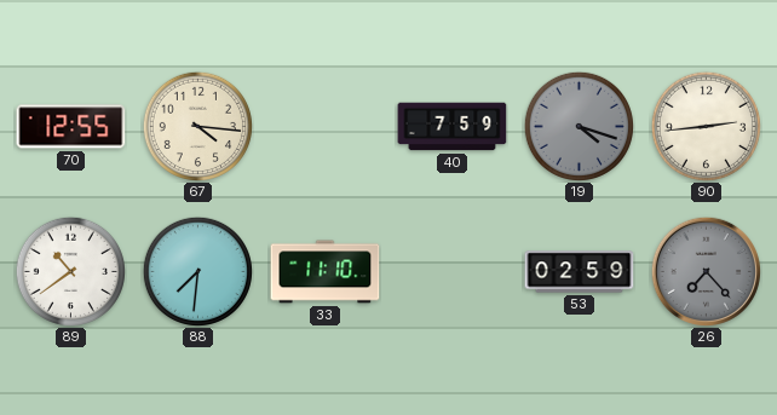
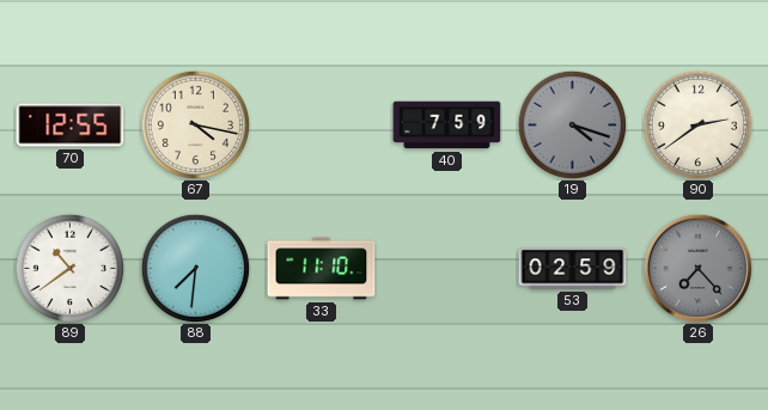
67: 4:16 -> 4:17 (195, 124)
90: 2:44 -> 2:39 (697, 124)
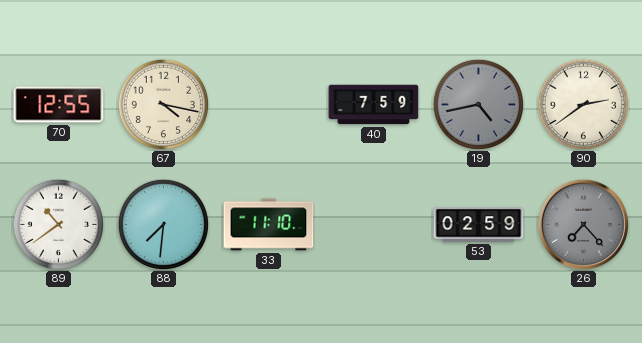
19: 4:18 -> 4:43 (478, 104)
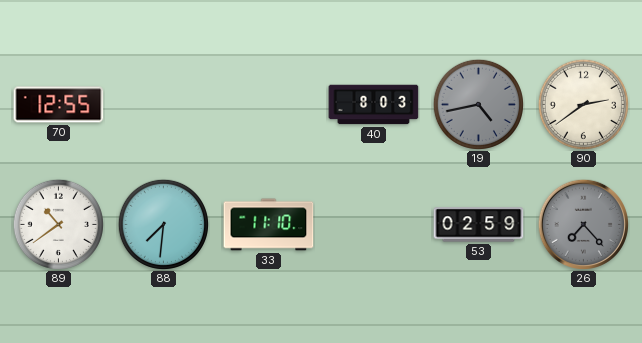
67: 4:17 -> none (163, 104)
40: 7:59 -> 8:03 (374, 105)
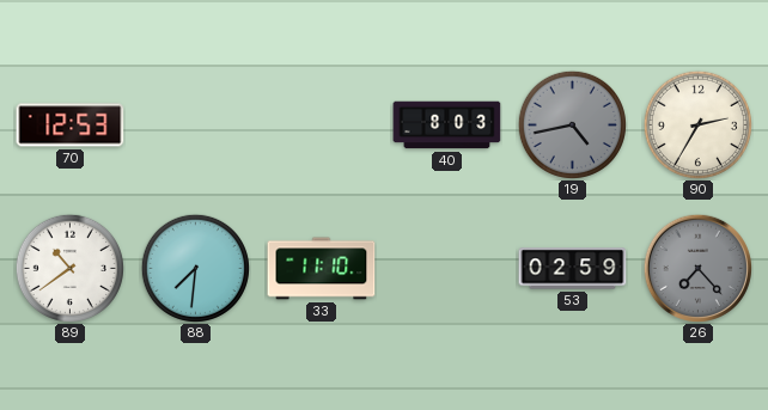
70: 12:55 -> 12:53 (71, 126)
90: 2:39 -> 2:35 (697, 124)
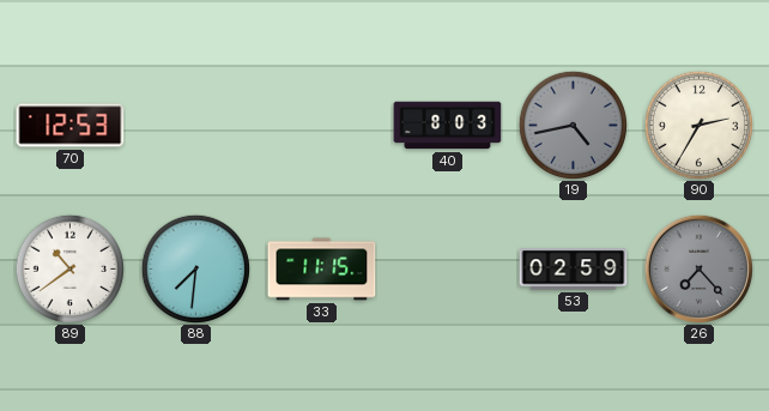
33: 11:10 -> 11:15 (322, 270)
